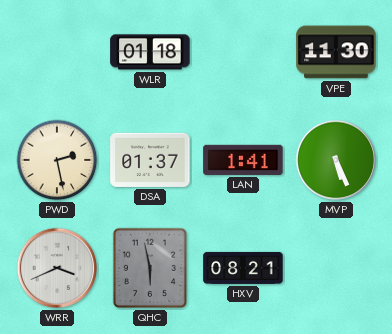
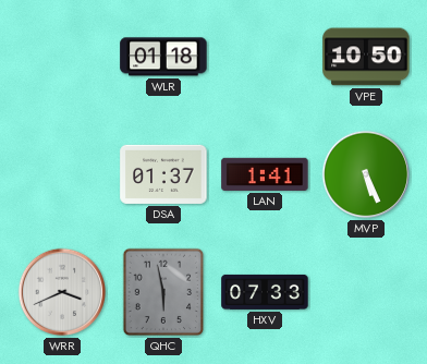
VPE: 11:30 -> 10:50 (366, 57)
PWD: 2:28 -> none (57, 160)
HXV: 08:21 -> 07:33 (265, 292)
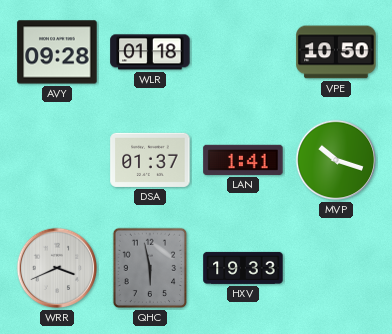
AVY: none -> 09:28 (57, 52)
MVP: 5:26 -> 10:18 (336, 160)
HXV: 07:33 -> 19:33 (243, 268)
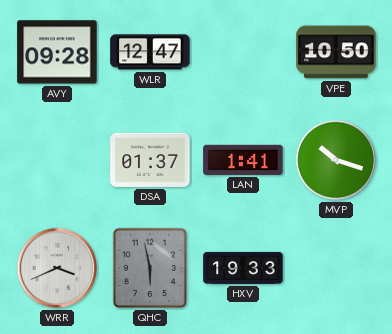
WLR: 01:18 -> 12:47 (150, 52)
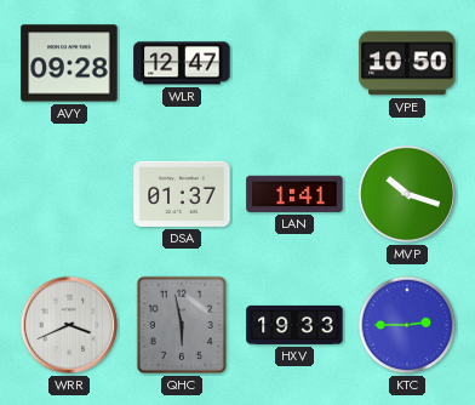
KTC: none -> 2:45 (407, 325)
